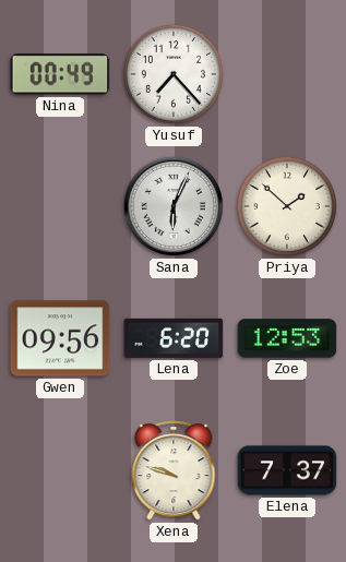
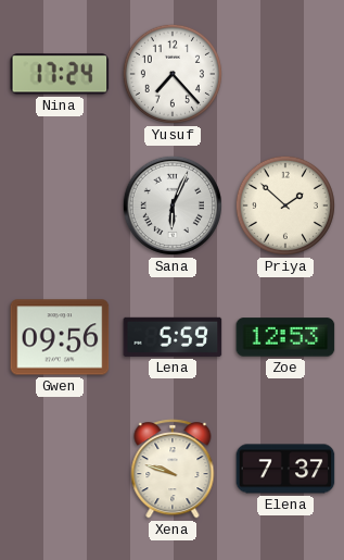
Nina: 00:49 -> 17:24 (60, 74)
Lena: 6:20 -> 5:59 (173, 337)
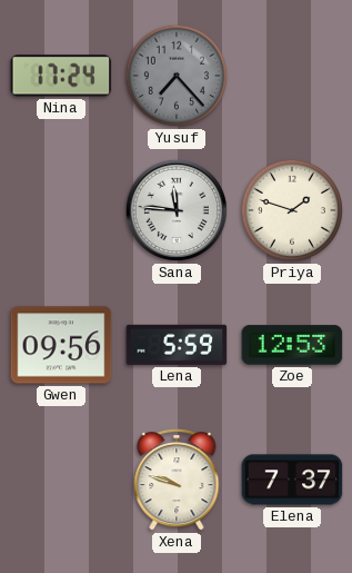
Yusuf dial: white -> grey (177, 76)
Sana: 6:04 -> 11:46 (177, 210)
Priya: 1:52 -> 1:48 (292, 210)
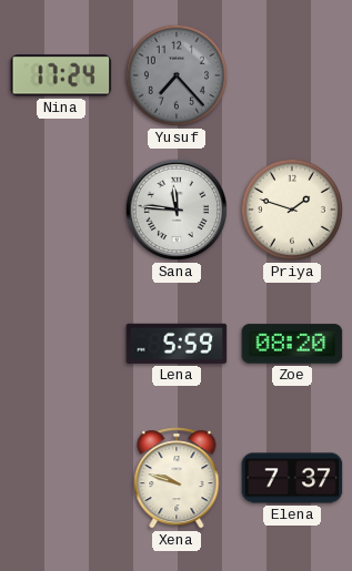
Gwen: 09:56 -> none (61, 345)
Zoe: 12:53 -> 08:20 (292, 344)
